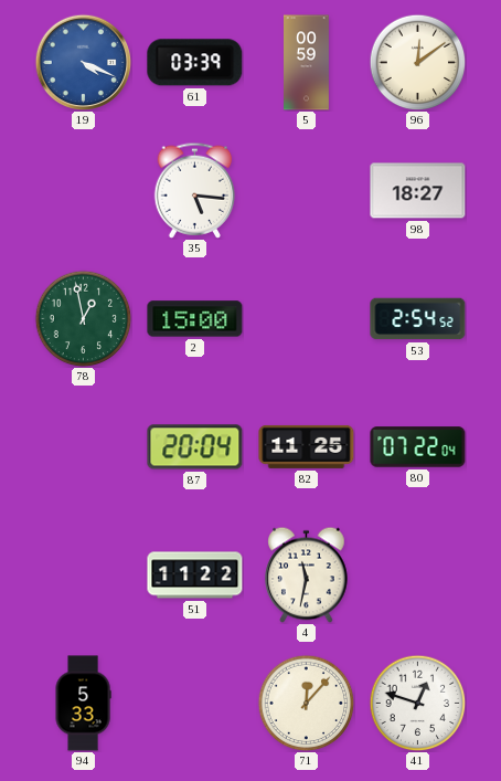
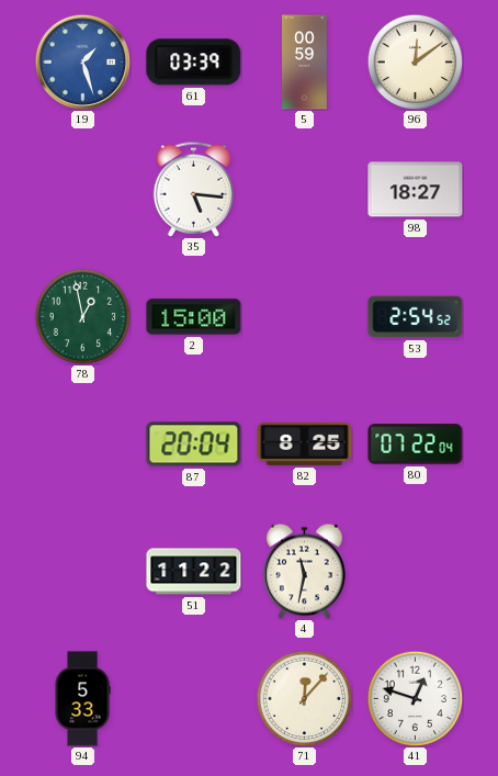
19: 4:19 -> 1:27 (82, 61)
82: 11:25 -> 8:25 (305, 443)
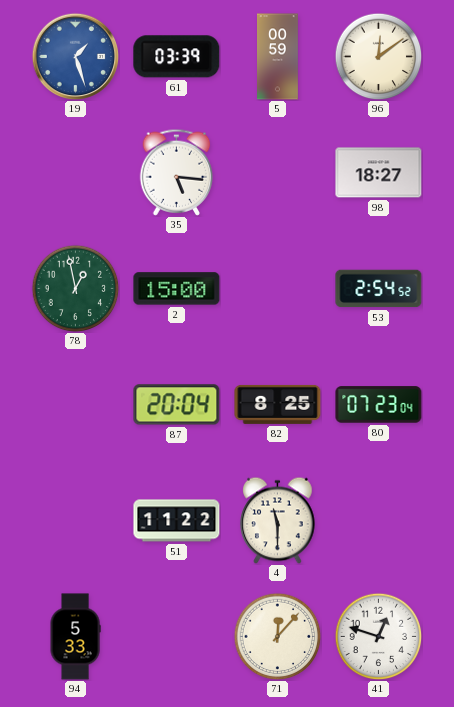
80: 07:22 -> 07:23 (379, 405)
4: 11:32 -> 11:30 (278, 520)
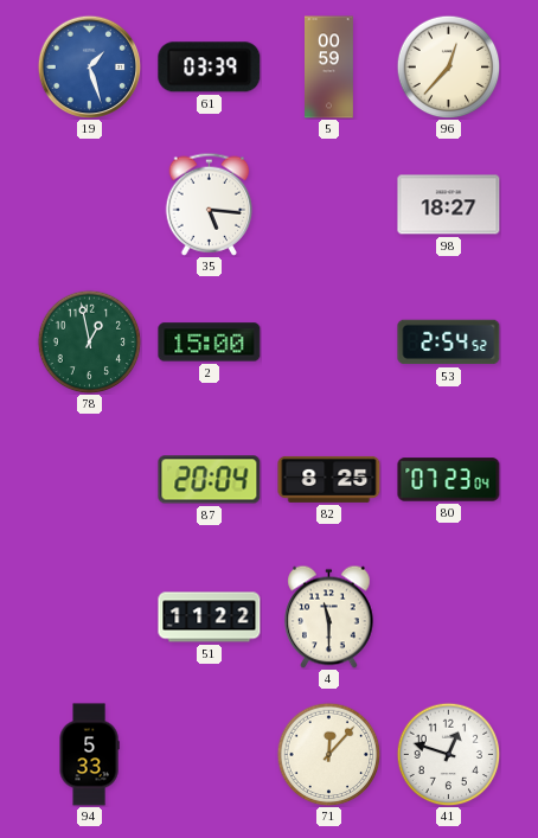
96: 12:09 -> 12:37 (448, 66)
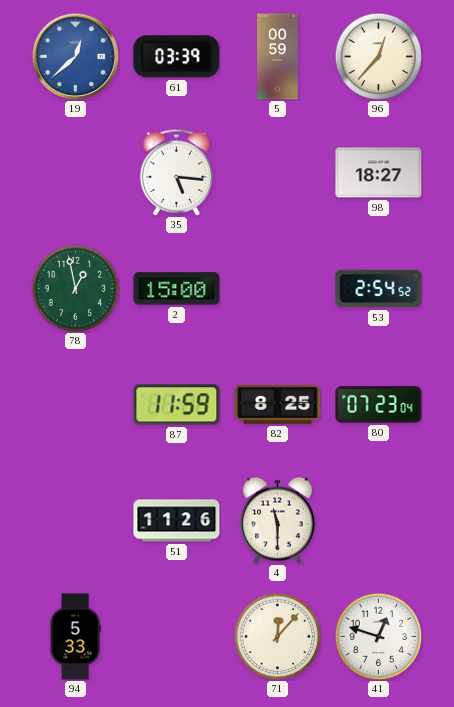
19: 1:27 -> 12:38 (75, 56)
87: 20:04 -> 11:59 (177, 405)
51: 11:22 -> 11:26 (177, 521)
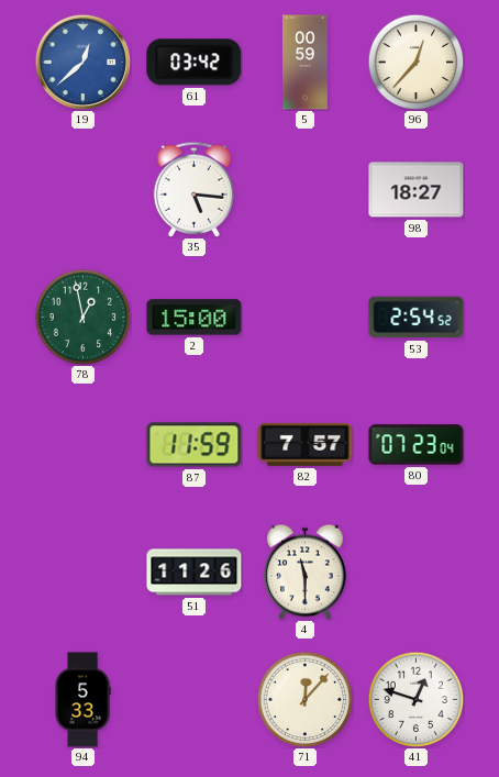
61: 03:39 -> 03:42 (195, 63)
82: 8:25 -> 7:57 (306, 444)
